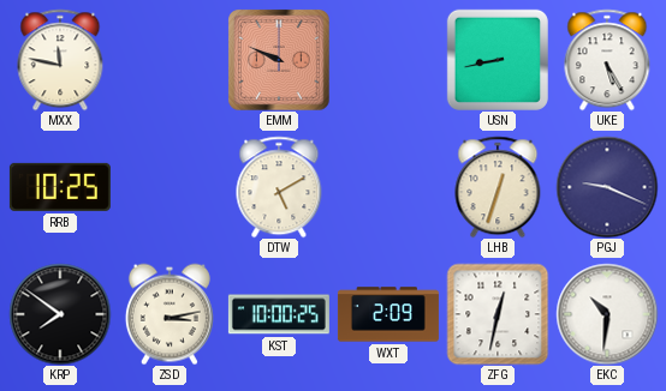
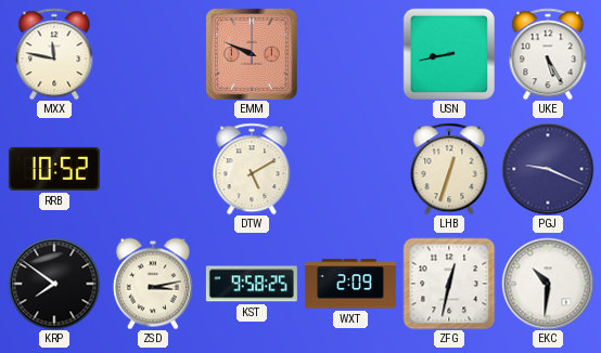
RRB: 10:25 -> 10:52 (54, 169)
KST: 10:00 -> 9:58 (252, 284)
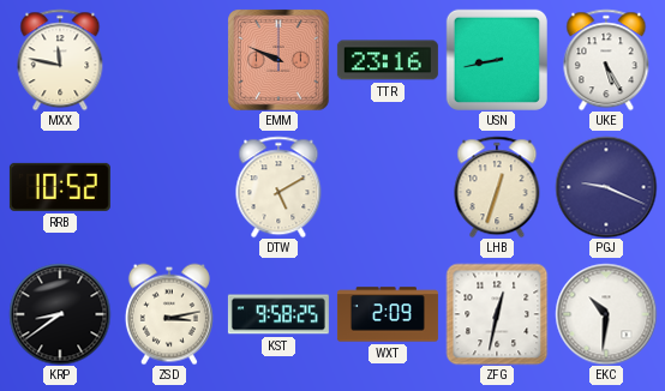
TTR: none -> 23:16 (388, 60)
KRP: 7:51 -> 8:39 (60, 314)
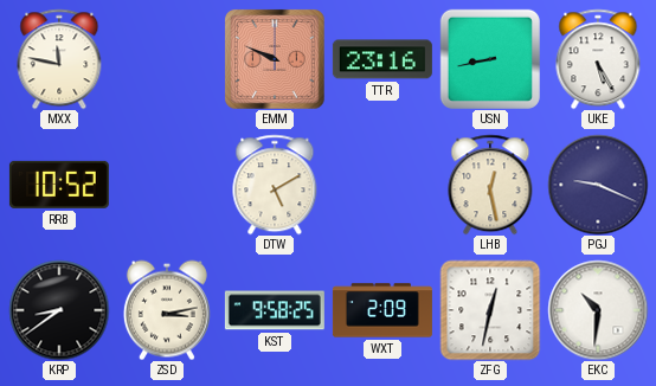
LHB: 12:33 -> 12:28 (490, 185)
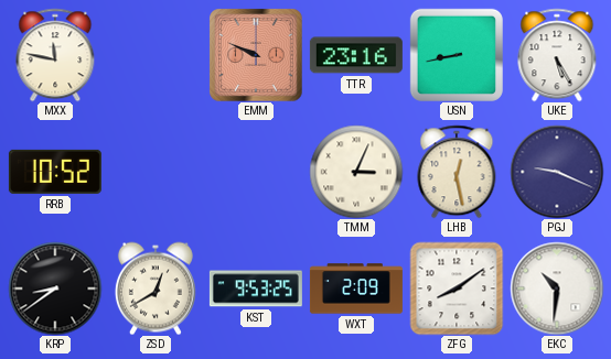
DTW: 5:10 -> none (275, 185)
TMM: none -> 3:04 (356, 172)
ZSD: 3:13 -> 12:40 (156, 289)
KST: 9:58 -> 9:53 (256, 289)
ZFG: 12:32 -> 8:09 (457, 289)
